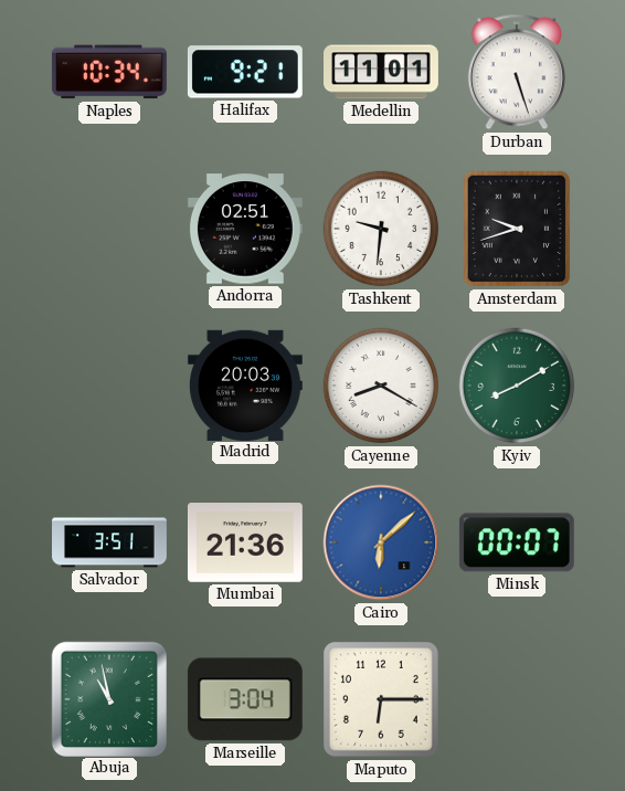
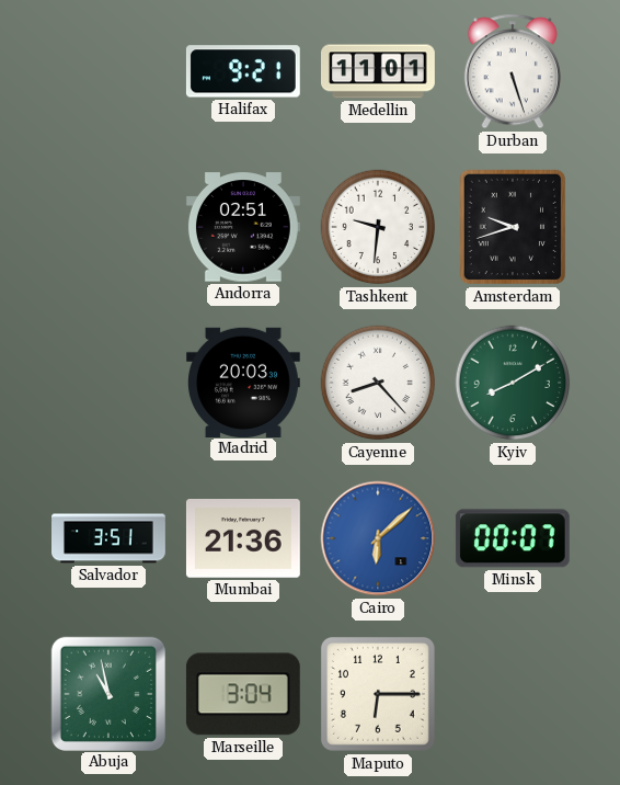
Naples: 10:34 -> none (109, 72)
Cayenne: 8:20 -> 8:23 (378, 383)
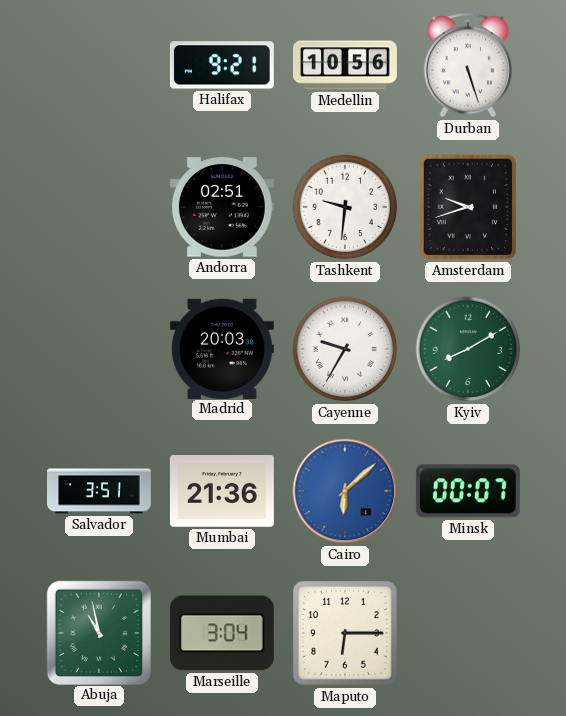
Medellin: 11:01 -> 10:56 (346, 65)
Cayenne: 8:23 -> 9:35 (345, 349)
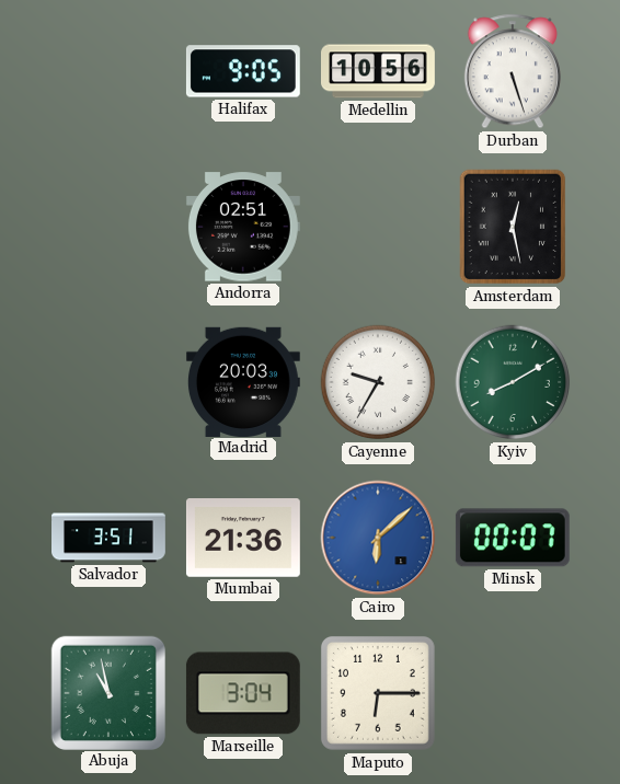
Halifax: 9:21 -> 9:05 (243, 71)
Tashkent: 9:31 -> none (345, 207)
Amsterdam: 9:42 -> 12:28 (513, 227)
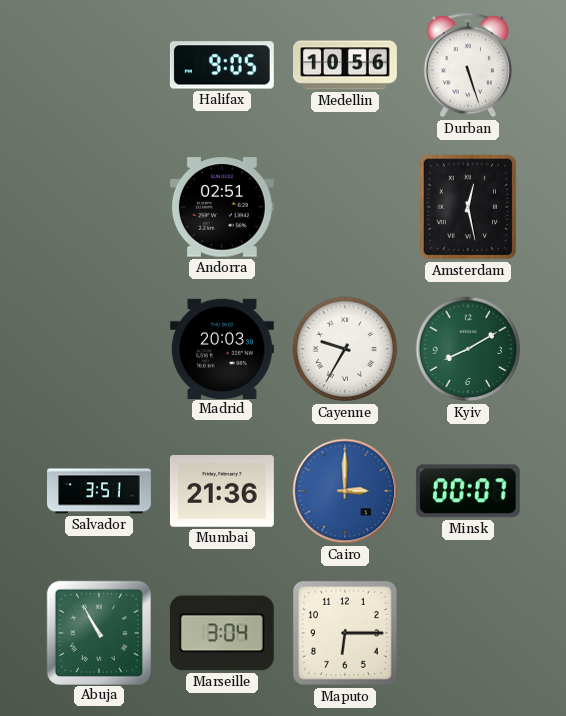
Cairo: 6:08 -> 3:00 (345, 491)
Abuja: 10:58 -> 10:55 (98, 632)
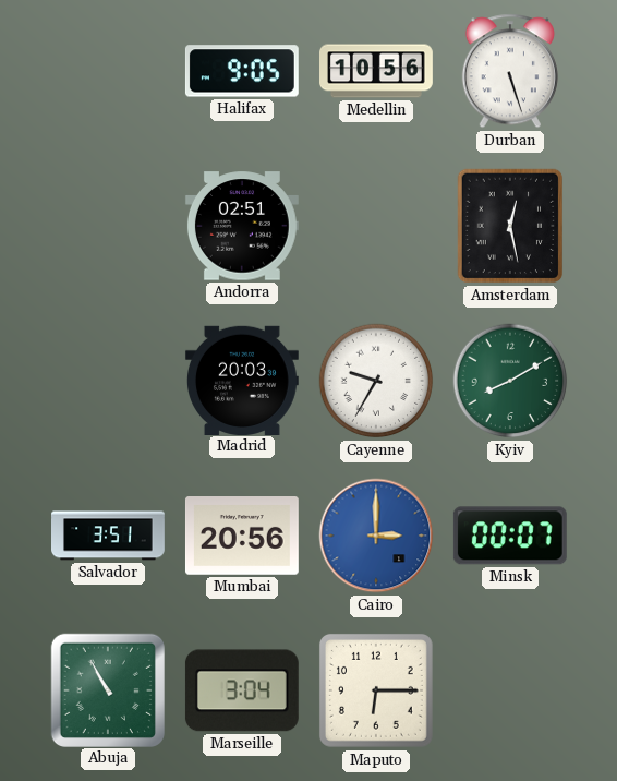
Mumbai: 21:36 -> 20:56 (242, 536)
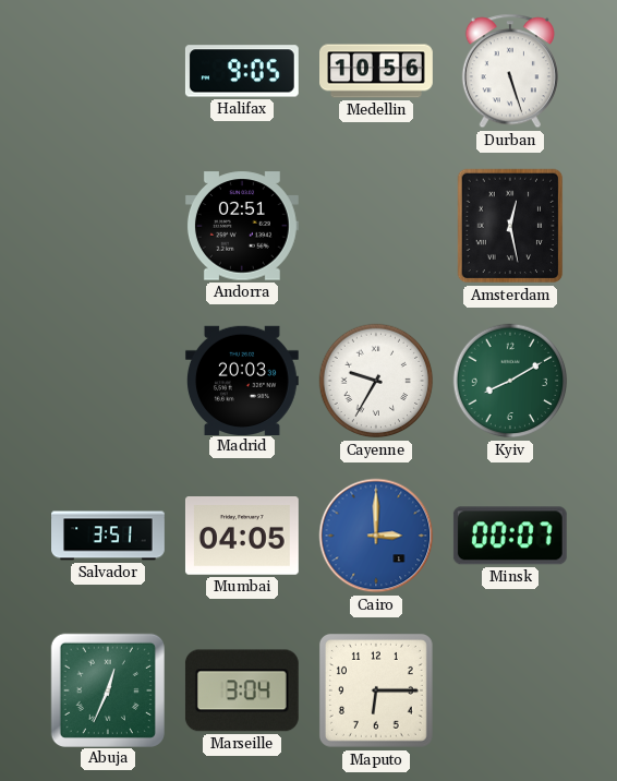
Mumbai: 20:56 -> 04:05 (242, 536)
Abuja: 10:55 -> 12:34 (107, 689)
